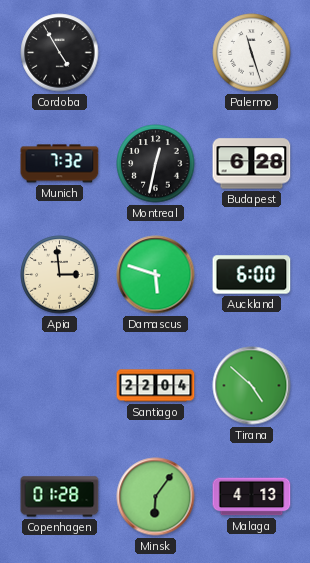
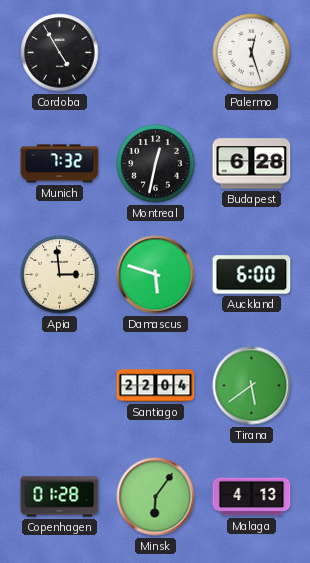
Palermo: 11:27 -> 12:27 (252, 53)
Tirana: 4:52 -> 5:39 (252, 386)
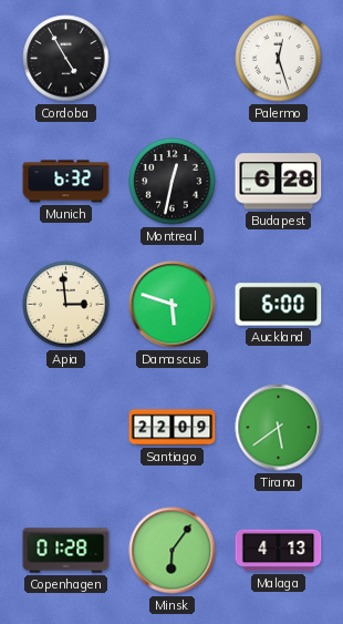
Munich: 7:32 -> 6:32 (66, 182)
Santiago: 22:04 -> 22:09 (173, 428)
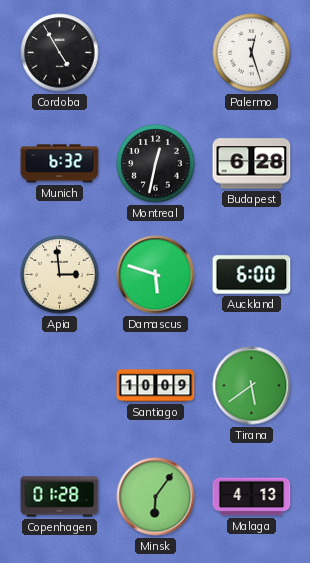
Santiago: 22:09 -> 10:09 (156, 386)
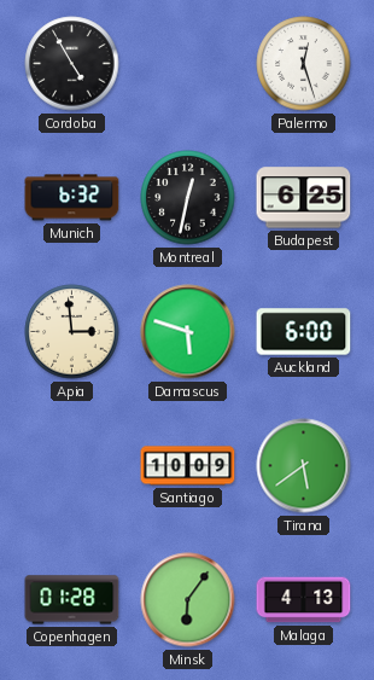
Budapest: 6:28 -> 6:25 (304, 198)
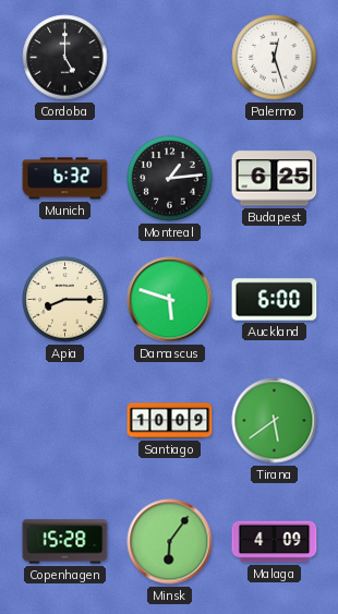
Cordoba: 4:55 -> 5:00 (65, 58)
Montreal: 12:32 -> 1:14 (170, 179)
Apia: 2:59 -> 8:15 (65, 300)
Copenhagen: 01:28 -> 15:28 (65, 542)
Malaga: 4:13 -> 4:09 (275, 542)
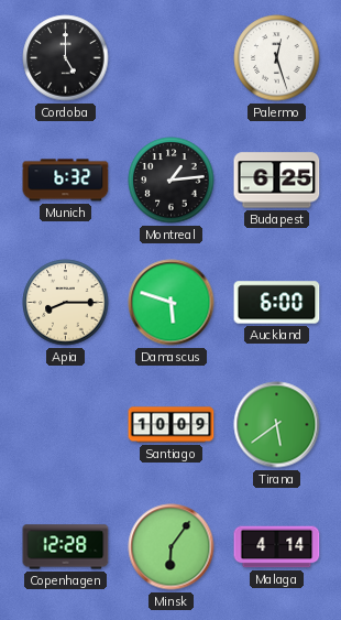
Copenhagen: 15:28 -> 12:28 (66, 547)
Malaga: 4:09 -> 4:14 (277, 547)
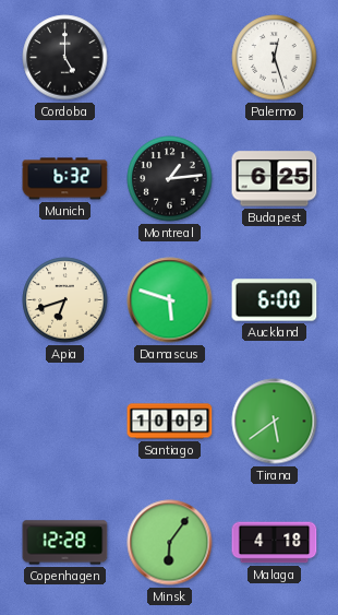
Apia: 8:15 -> 6:42 (65, 300)
Malaga: 4:14 -> 4:18 (275, 543)
